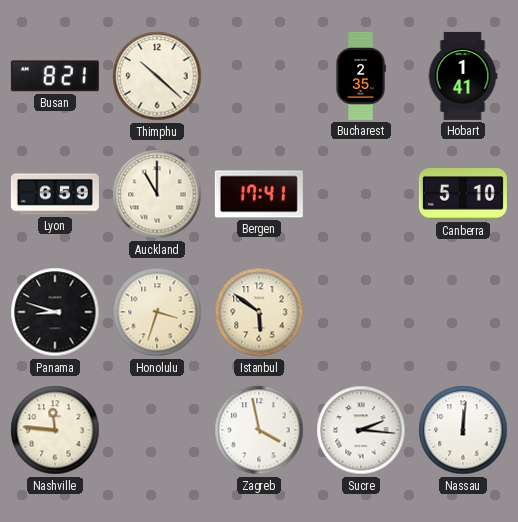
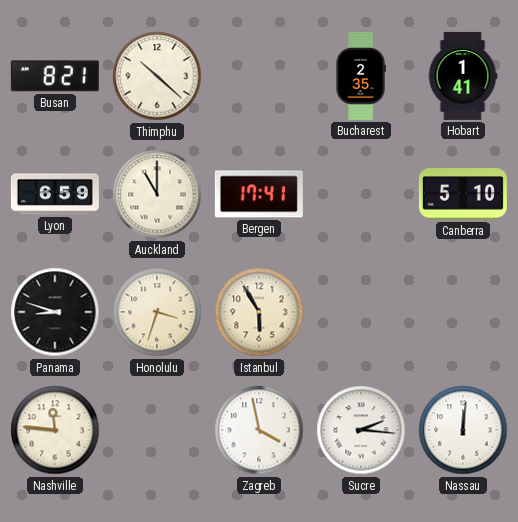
Istanbul: 5:51 -> 5:55 (259, 312)
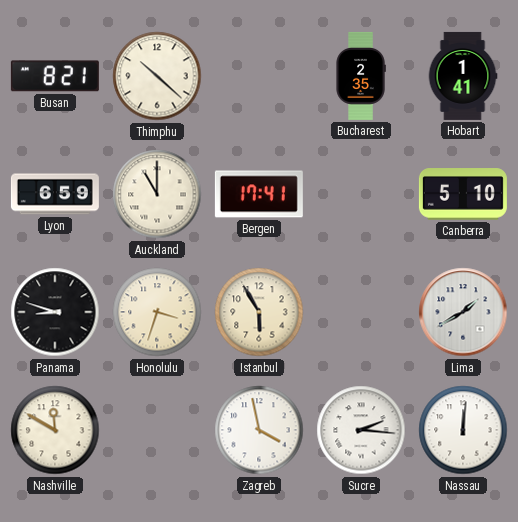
Lima: none -> 1:40 (463, 312)
Nashville: 11:46 -> 11:50 (55, 430)
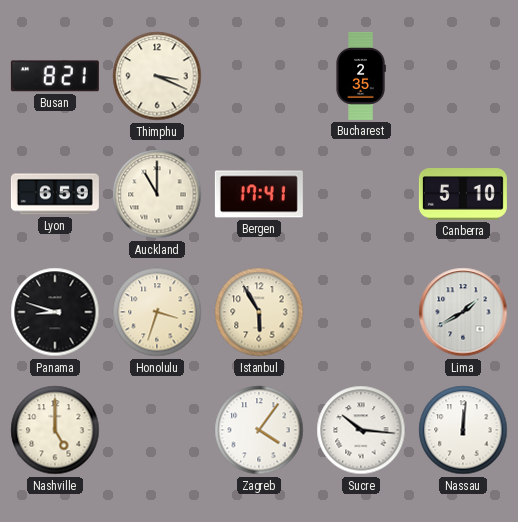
Thimphu: 10:22 -> 3:19 (157, 76)
Hobart: 1:41 -> none (463, 76)
Nashville: 11:50 -> 5:00 (55, 430)
Zagreb: 3:58 -> 4:06 (259, 430)
Sucre: 2:16 -> 10:16 (361, 430)
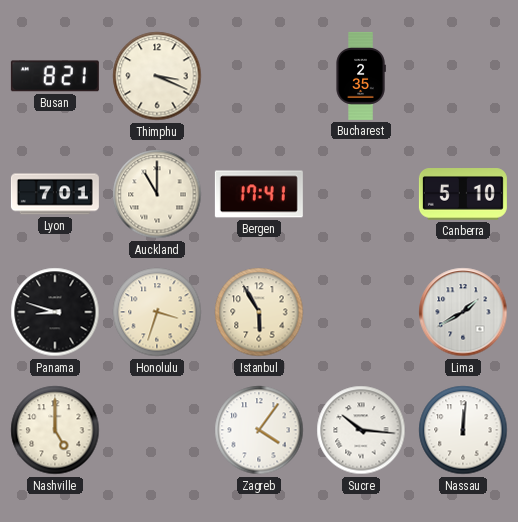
Lyon: 6:59 -> 7:01 (55, 194)
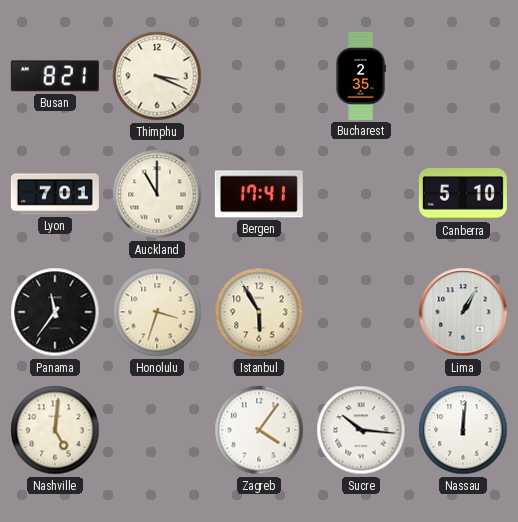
Panama: 8:48 -> 11:36 (55, 312)
Lima: 1:40 -> 1:05 (463, 312)
Nashville: 5:00 -> 5:01 (55, 430)
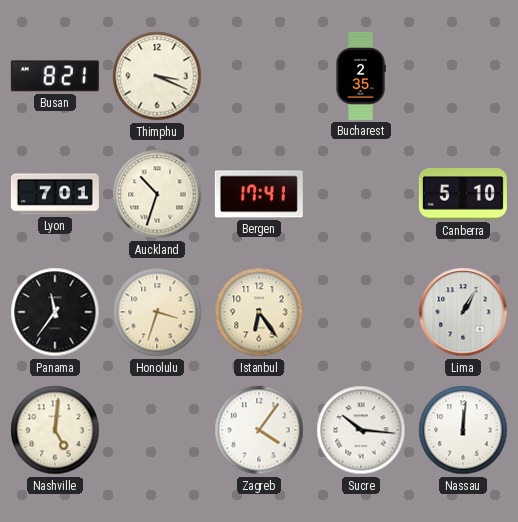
Auckland: 11:00 -> 10:33 (157, 194)
Istanbul: 5:55 -> 6:24 (259, 312)
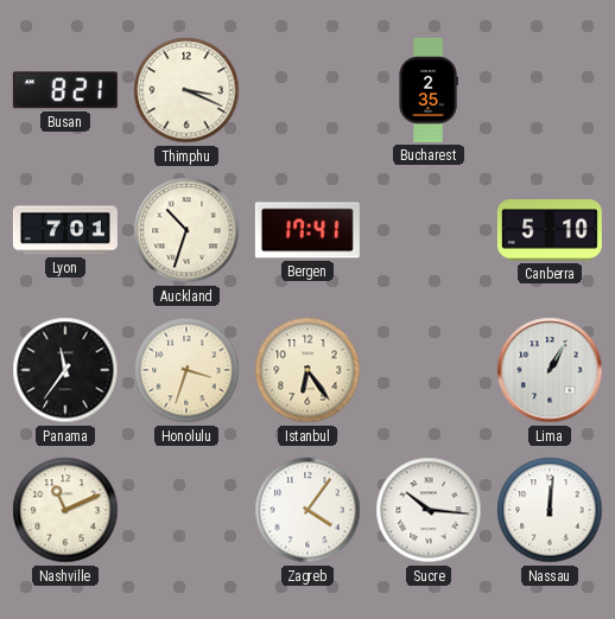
Nashville: 5:01 -> 11:11 (65, 510)
